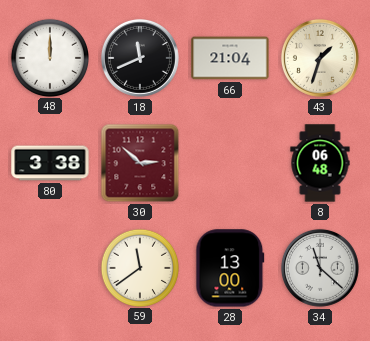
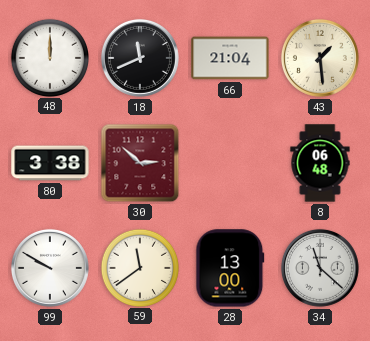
43: 1:33 -> 1:29 (320, 58)
99: none -> 9:50 (50, 268)
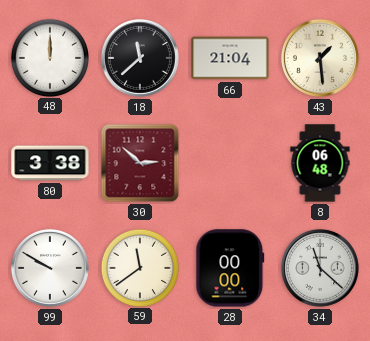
18: 11:41 -> 11:38 (140, 58)
28: 13:00 -> 00:00 (230, 268)
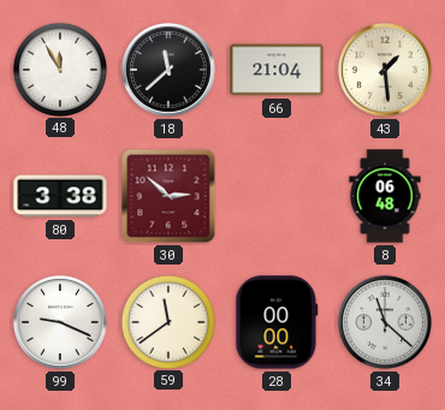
48: 12:00 -> 11:55 (59, 69)
99: 9:50 -> 9:19 (60, 322)
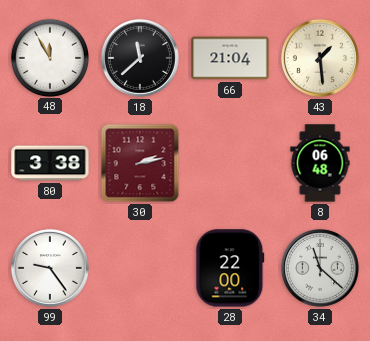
30: 2:52 -> 2:13 (140, 163)
99: 9:19 -> 9:24 (50, 268)
59: 11:39 -> none (167, 321)
28: 00:00 -> 22:00 (230, 268)
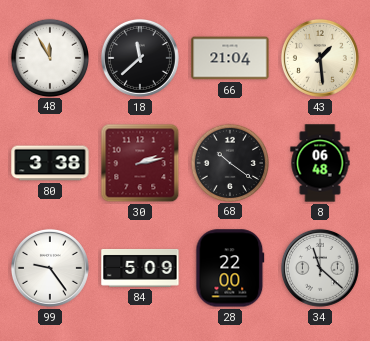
68: none -> 10:21 (229, 162)
84: none -> 5:09 (140, 268)
